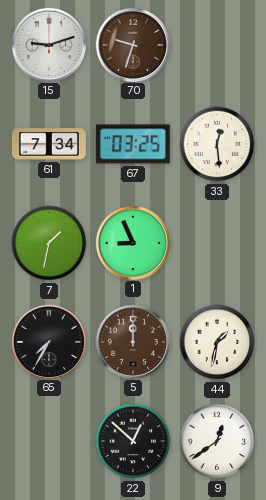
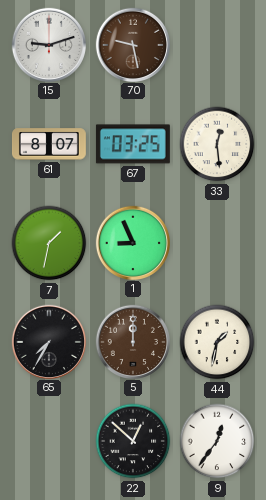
70: 9:33 -> 9:28 (132, 44)
61: 7:34 -> 8:07 (49, 144)
9: 12:39 -> 12:36 (217, 441)
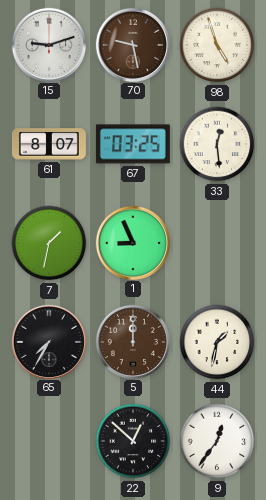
98: none -> 4:57 (217, 45)
